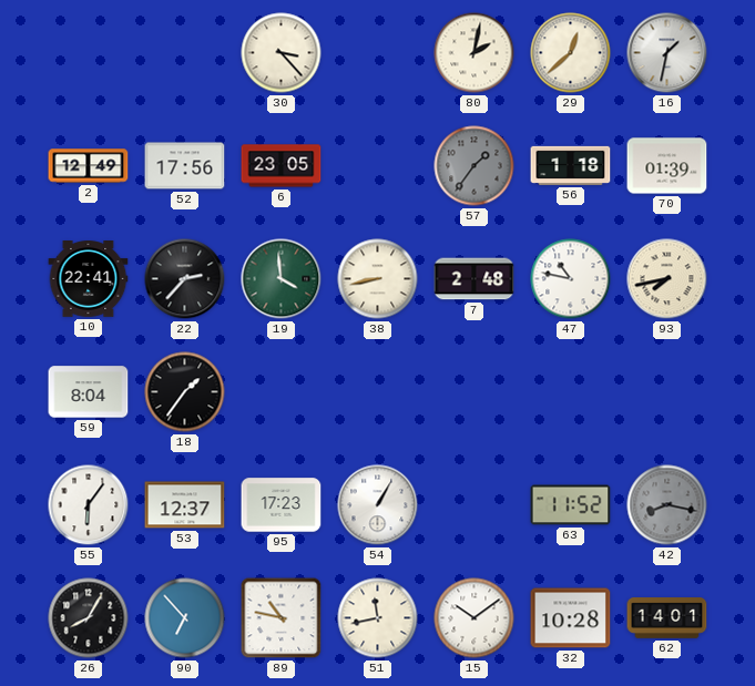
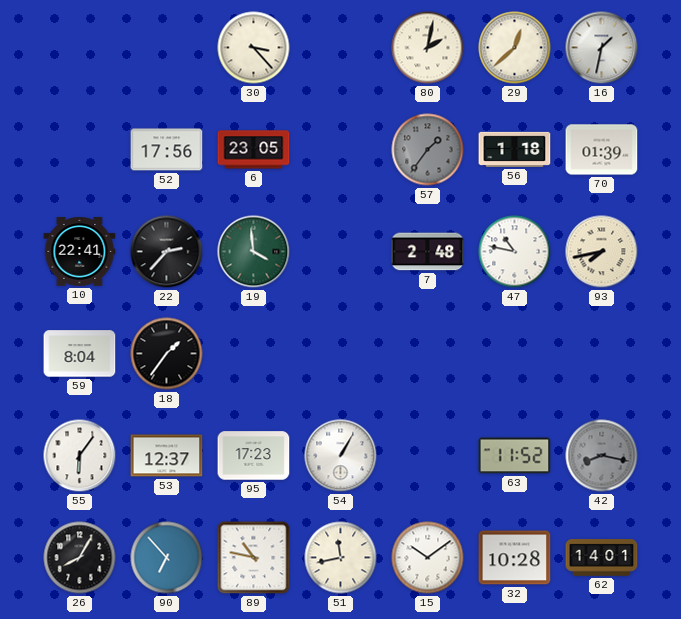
2: 12:49 -> none (89, 166)
38: 8:43 -> none (378, 279)
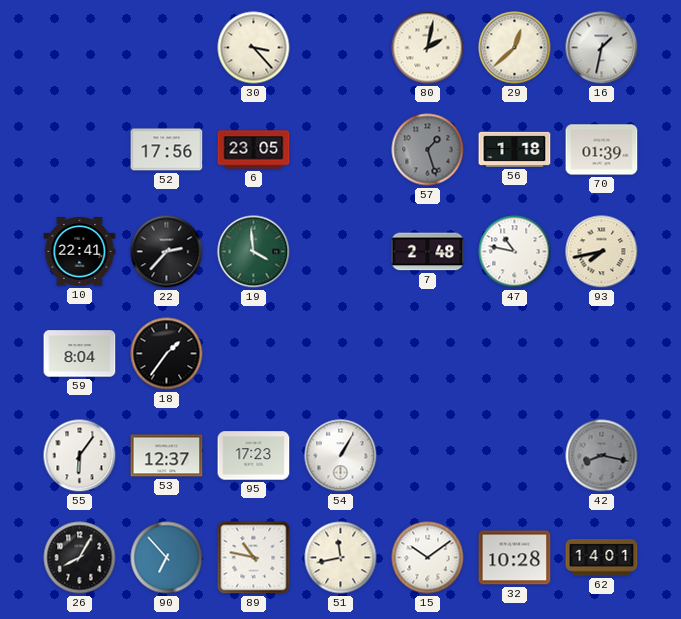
57: 1:36 -> 1:27 (428, 150)
63: 11:52 -> none (515, 456)
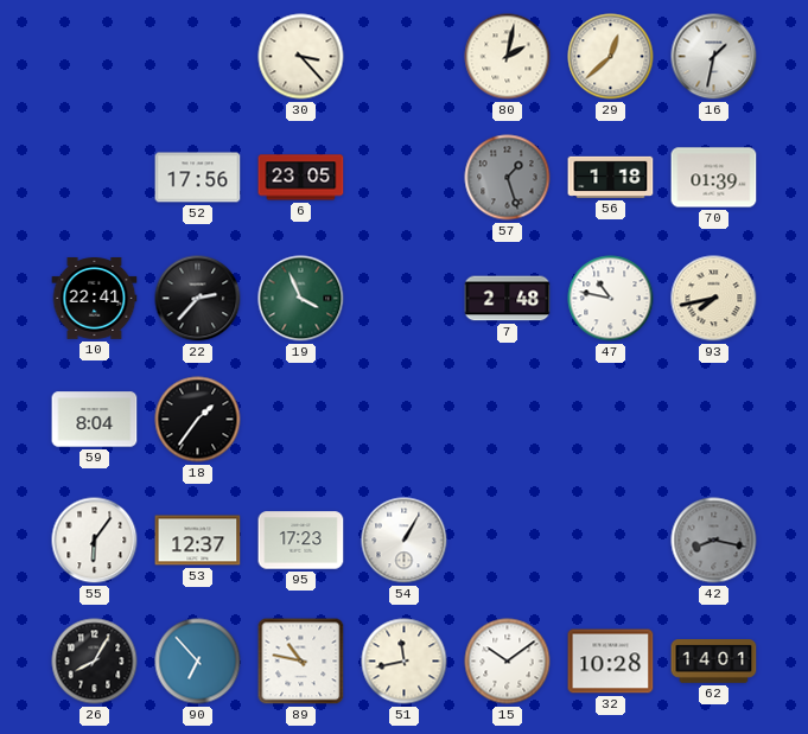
19: 3:59 -> 3:56 (301, 299)
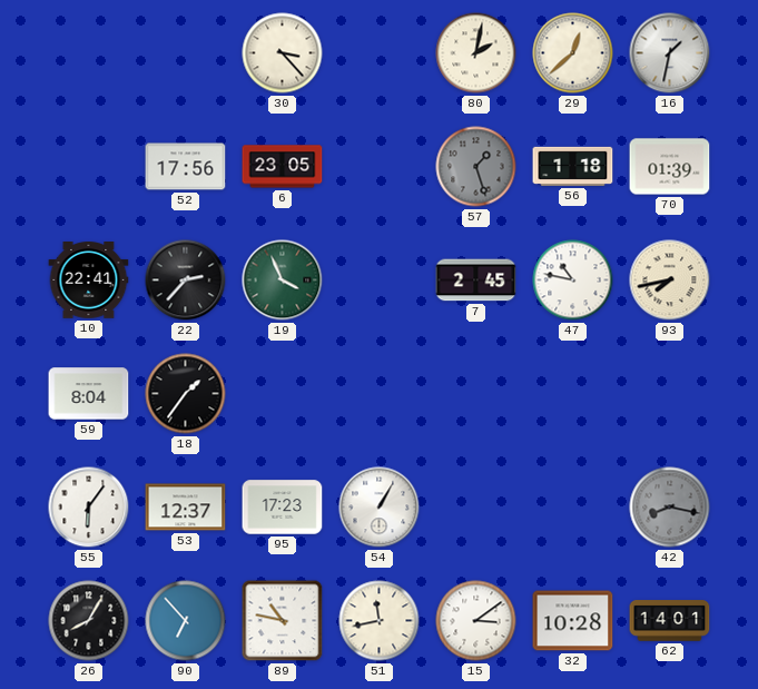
7: 2:48 -> 2:45 (476, 280)
15: 10:09 -> 3:09 (476, 621)
